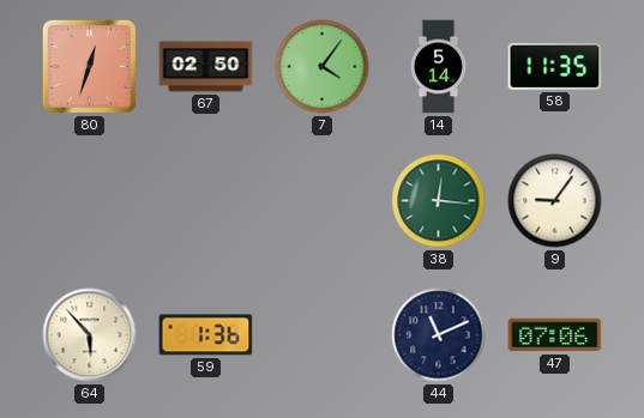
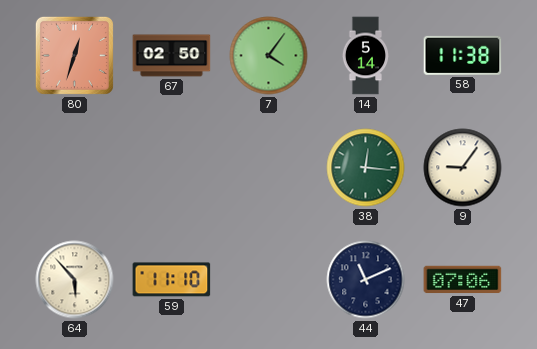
58: 11:35 -> 11:38 (463, 55)
59: 1:36 -> 11:10 (172, 280)
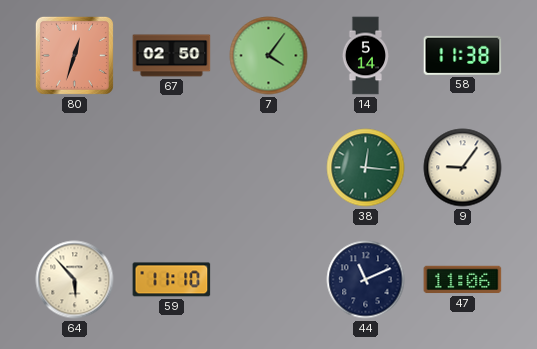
47: 07:06 -> 11:06 (463, 280)
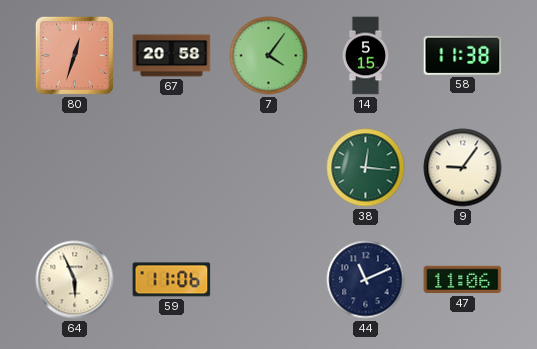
67: 02:50 -> 20:58 (172, 56)
14: 5:14 -> 5:15 (365, 56)
64: 5:53 -> 5:56 (75, 280)
59: 11:10 -> 11:06 (172, 280)
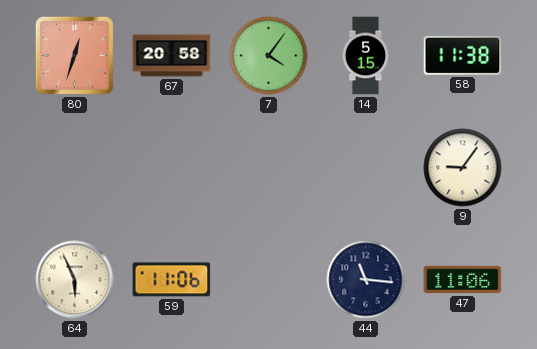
38: 12:16 -> none (366, 168)
44: 11:11 -> 11:16 (366, 280)
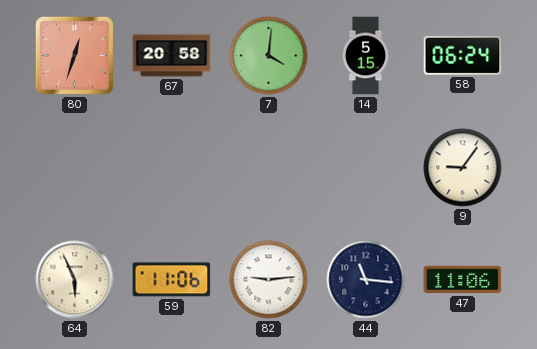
7: 4:06 -> 4:01 (269, 56)
58: 11:38 -> 06:24 (463, 55)
82: none -> 9:14 (269, 280)
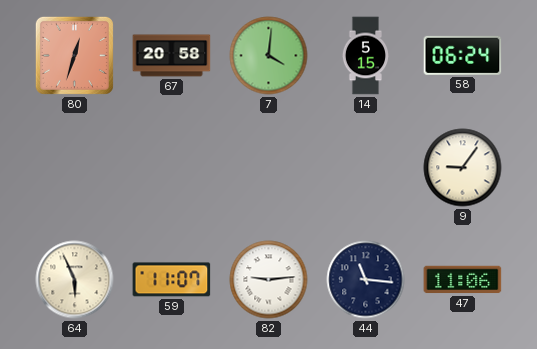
59: 11:06 -> 11:07 (172, 280)
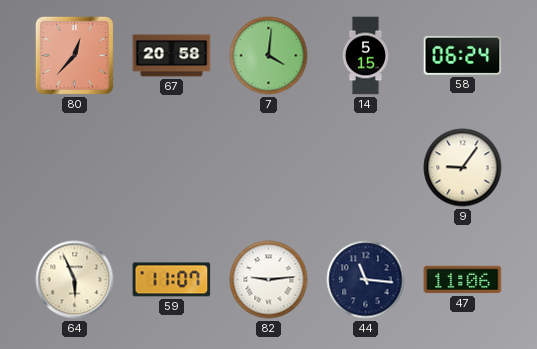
80: 12:33 -> 12:37 (74, 55)
